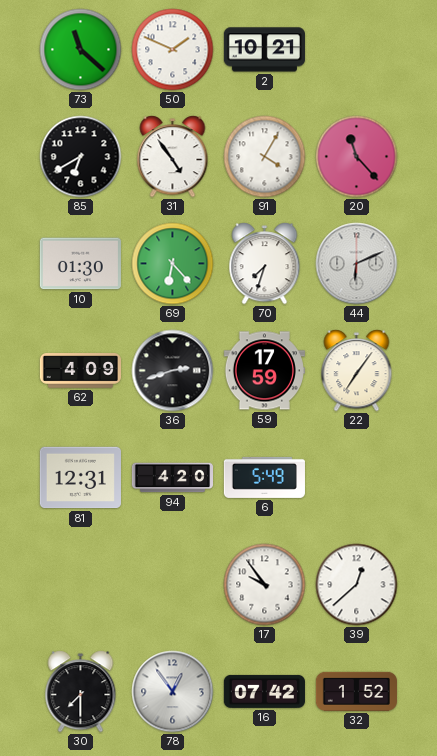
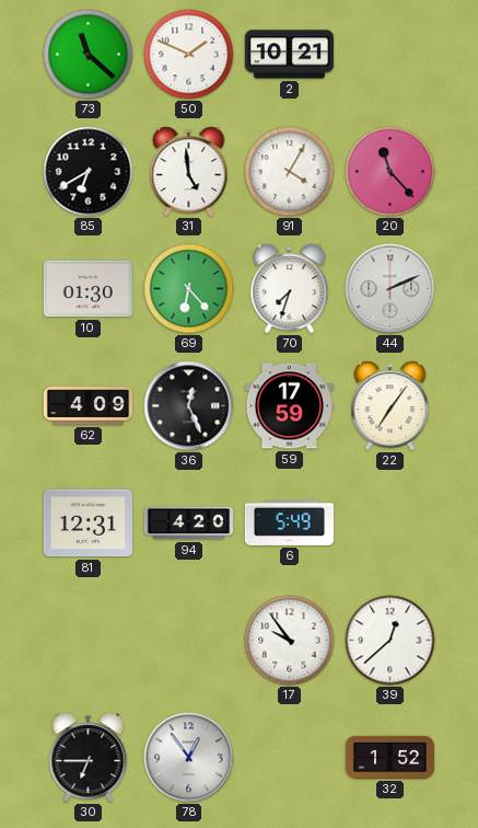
31: 4:54 -> 4:59 (189, 172)
44: 6:11 -> 2:11 (390, 289)
36: 2:42 -> 12:26 (189, 406)
30: 7:30 -> 6:45 (89, 758)
16: 07:42 -> none (264, 691)
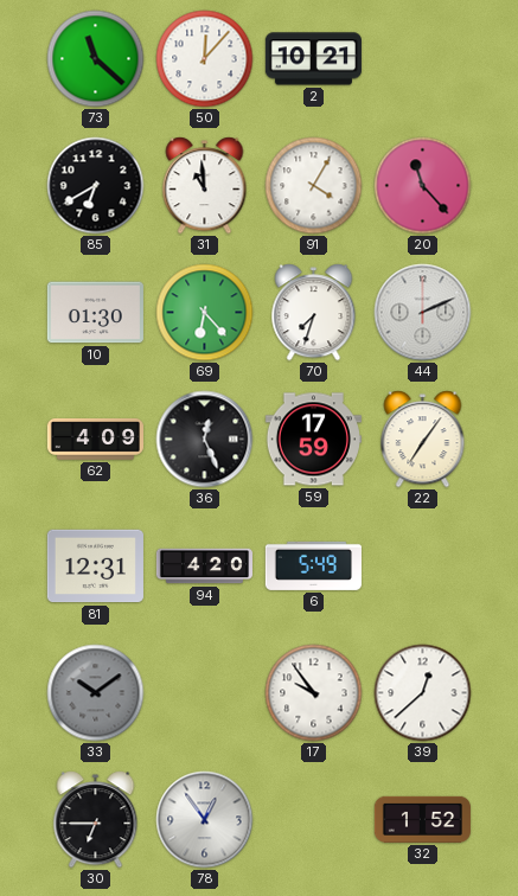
50: 1:49 -> 12:07 (205, 59)
31: 4:59 -> 10:59 (205, 186)
33: none -> 10:09 (96, 693)
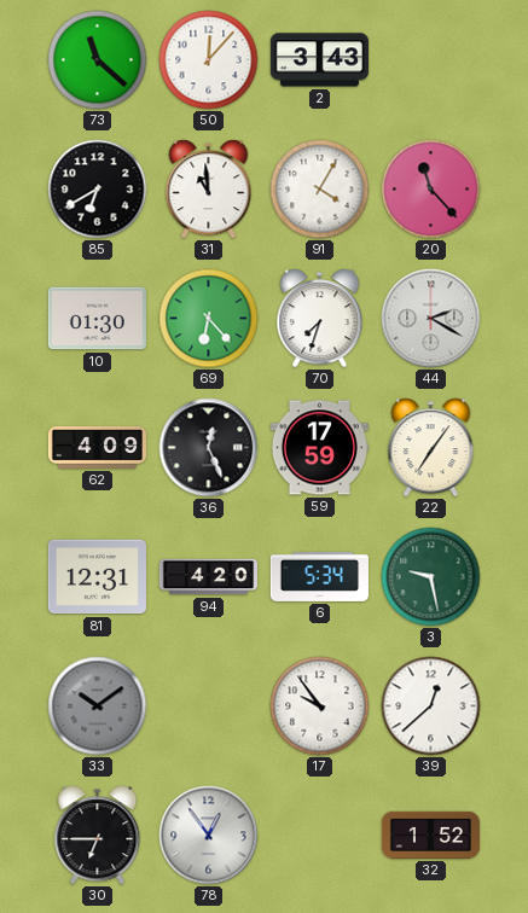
2: 10:21 -> 3:43 (319, 60)
44: 2:11 -> 2:20 (431, 319)
6: 5:49 -> 5:34 (319, 576)
3: none -> 9:28 (431, 577)
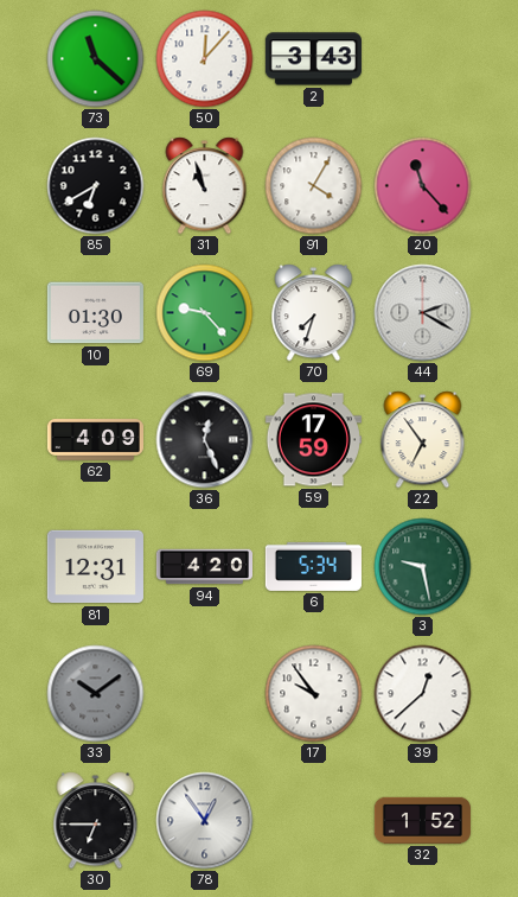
31: 10:59 -> 10:57 (205, 186)
69: 6:23 -> 9:23 (205, 313)
22: 7:06 -> 6:54 (423, 440)
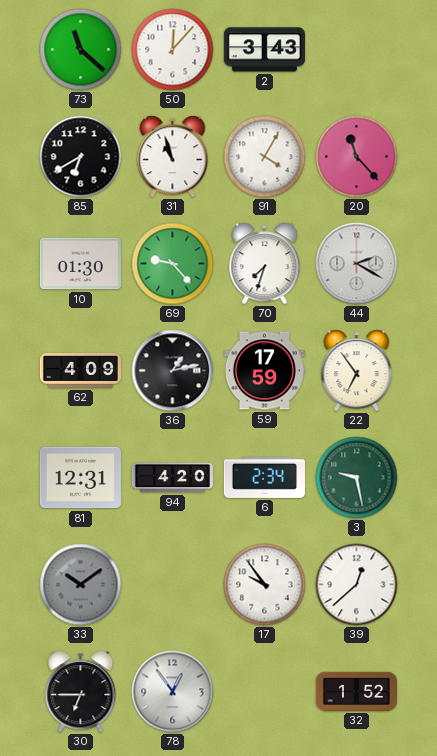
36: 12:26 -> 1:13 (173, 371)
6: 5:34 -> 2:34 (264, 477)
